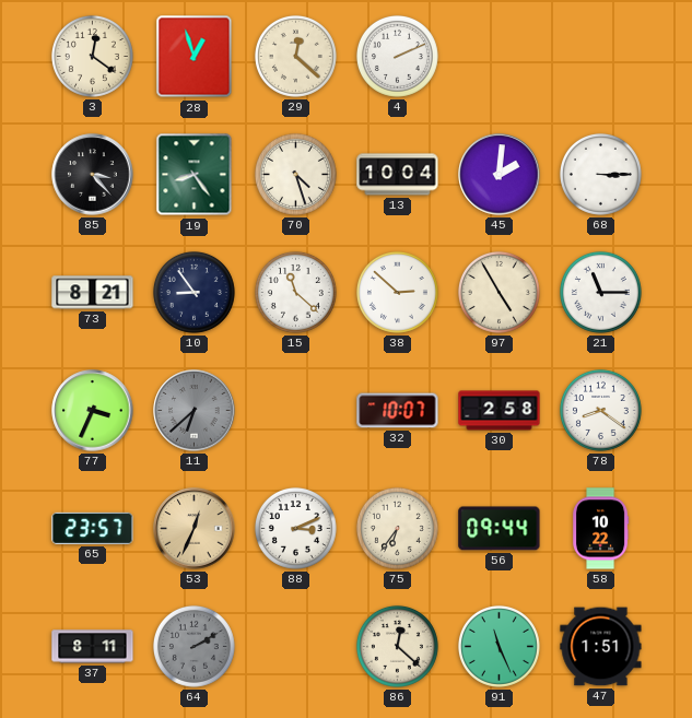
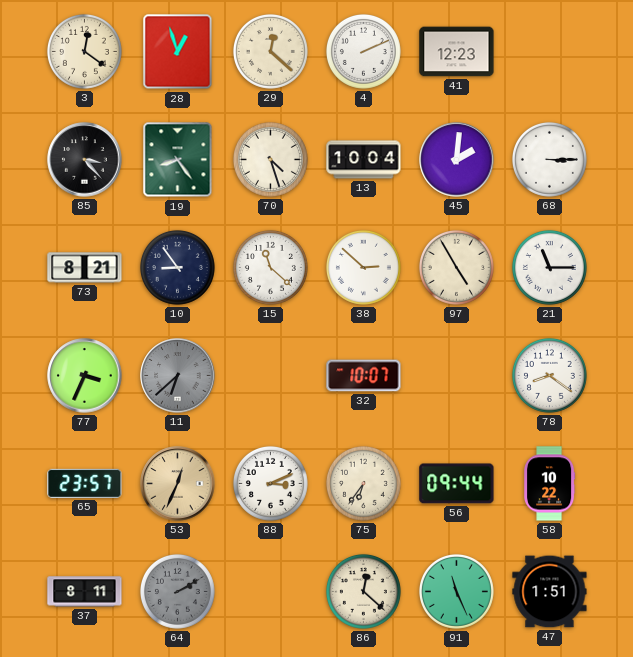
41: none -> 12:23 (457, 52)
30: 2:58 -> none (500, 411)
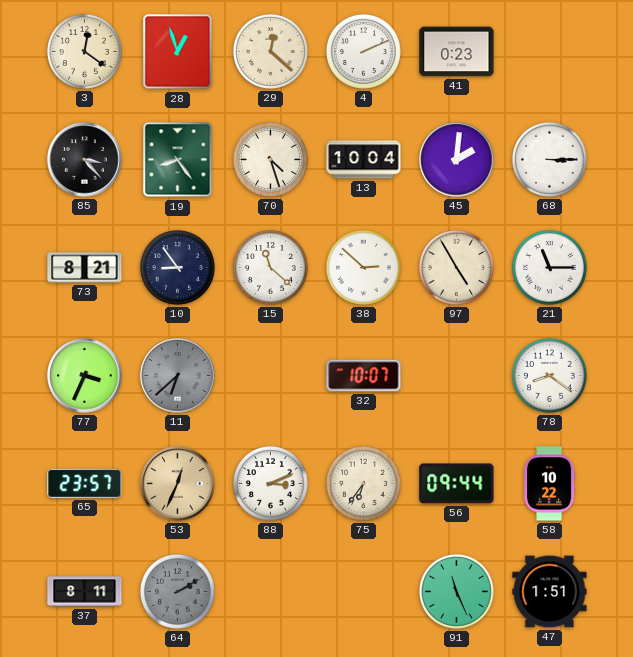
41: 12:23 -> 0:23 (457, 52)
86: 12:22 -> none (363, 591)
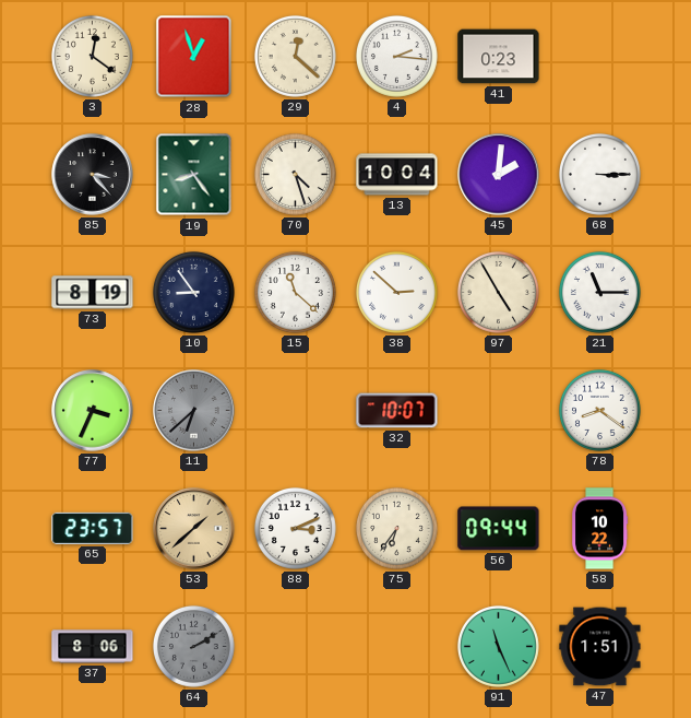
4: 2:11 -> 2:16 (396, 56)
73: 8:21 -> 8:19 (93, 293)
53: 12:34 -> 1:38 (194, 529)
37: 8:11 -> 8:06 (93, 647)
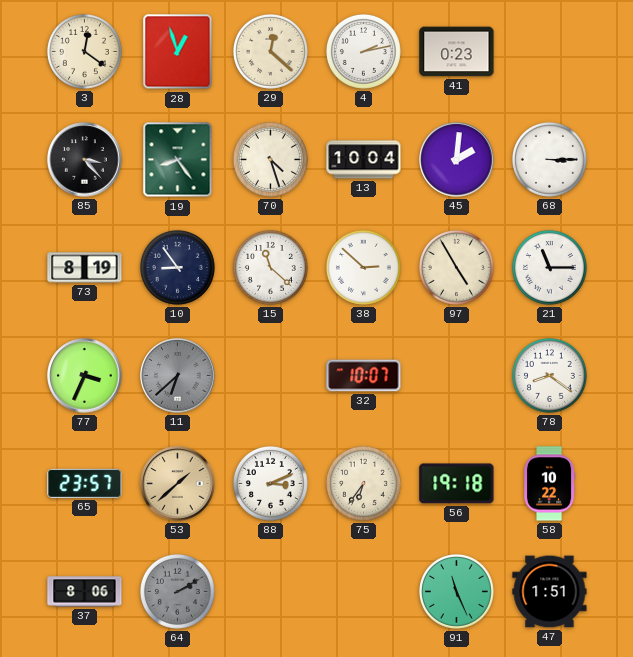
4: 2:16 -> 2:13 (363, 51)
56: 09:44 -> 19:18 (457, 484)
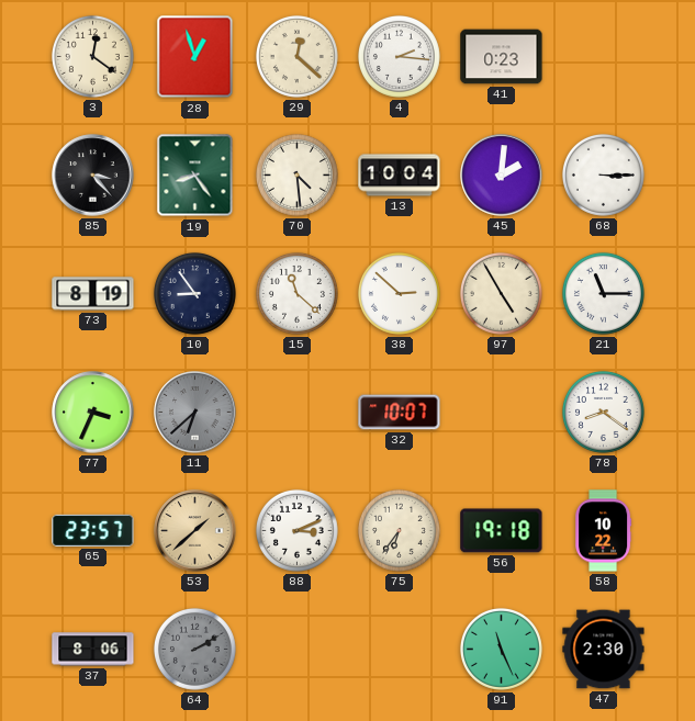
4: 2:13 -> 2:16 (399, 56)
70: 4:27 -> 4:29 (296, 174)
47: 1:51 -> 2:30 (604, 650)
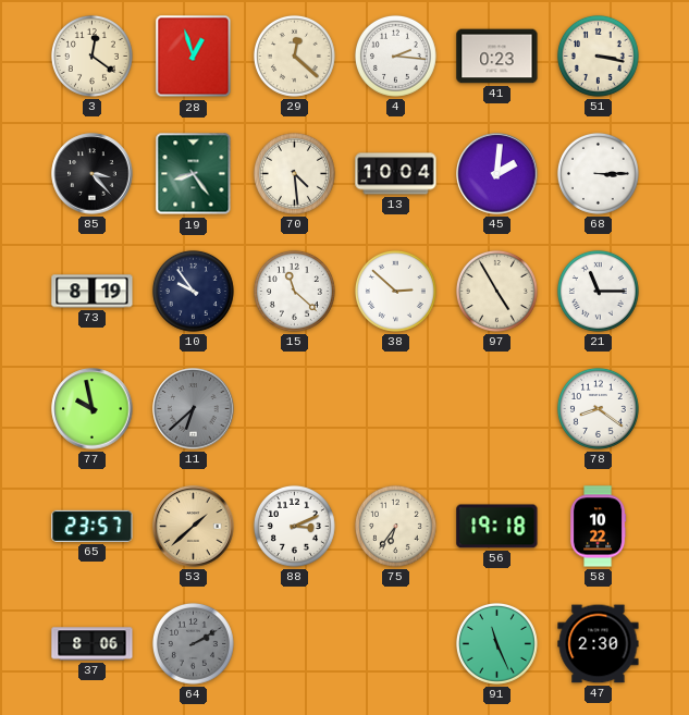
51: none -> 3:17 (598, 56)
10: 8:54 -> 9:54 (193, 291)
77: 3:34 -> 9:58 (93, 409)
32: 10:07 -> none (400, 413)
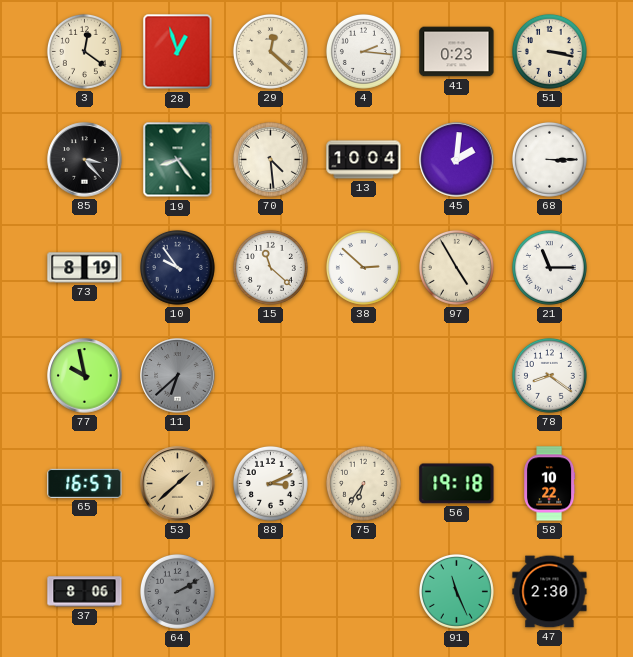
65: 23:57 -> 16:57 (85, 483)
